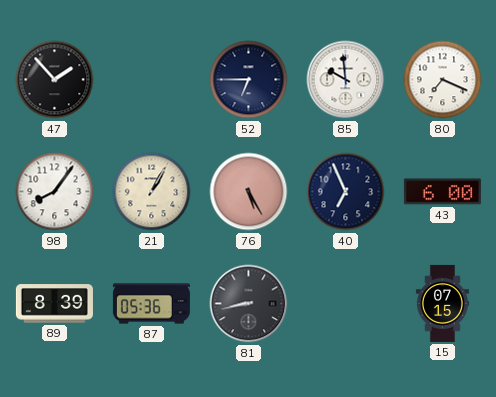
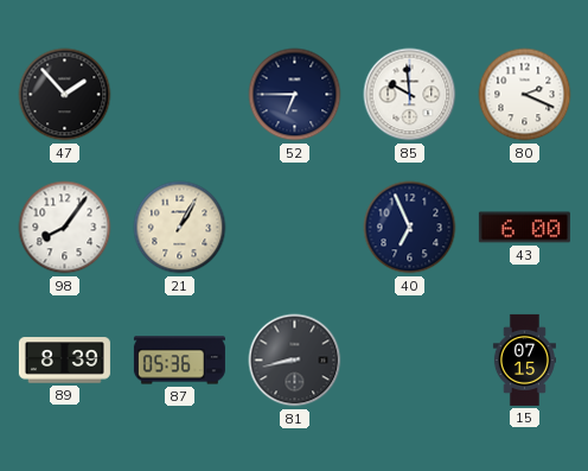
80: 7:19 -> 2:19 (525, 95)
76: 5:25 -> none (249, 192)
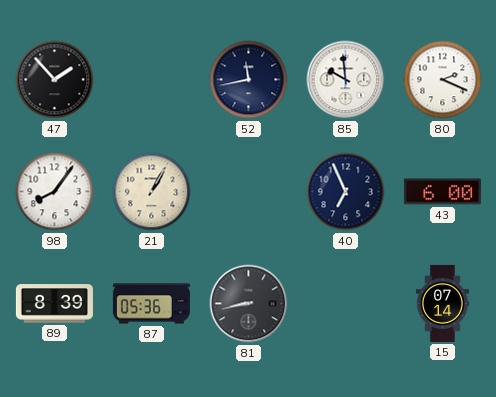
52: 6:45 -> 11:43 (249, 80)
15: 07:15 -> 07:14 (442, 303)
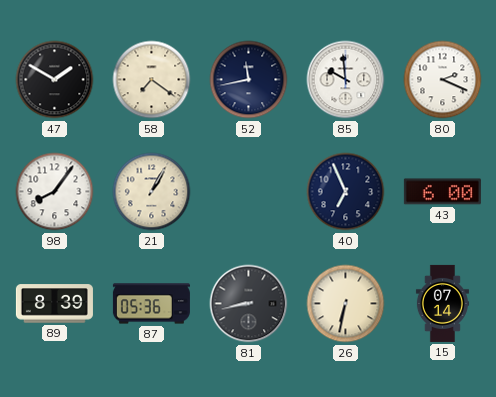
47: 1:53 -> 1:50 (55, 80)
58: none -> 7:21 (152, 80)
26: none -> 6:32 (346, 304)
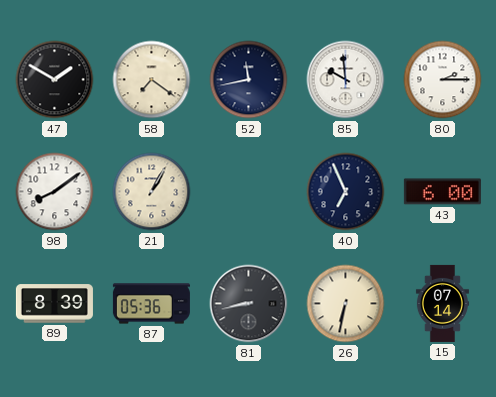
80: 2:19 -> 2:15 (443, 80)
98: 8:06 -> 8:09 (55, 192)
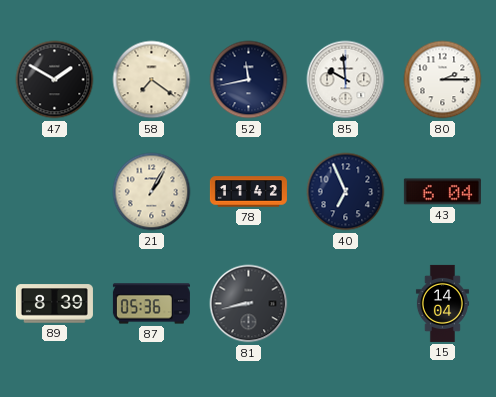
98: 8:09 -> none (55, 192)
78: none -> 11:42 (248, 192)
43: 6:00 -> 6:04 (442, 192)
26: 6:32 -> none (346, 304)
15: 07:14 -> 14:04 (442, 303)
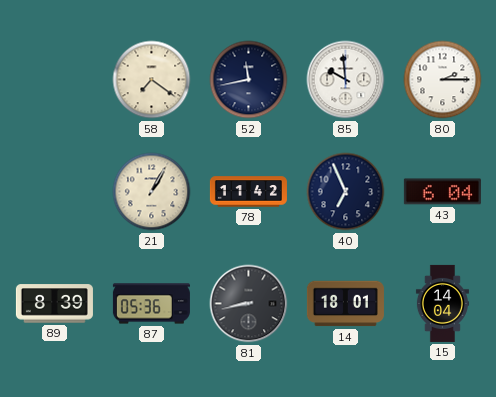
47: 1:50 -> none (55, 80)
14: none -> 18:01 (345, 304)
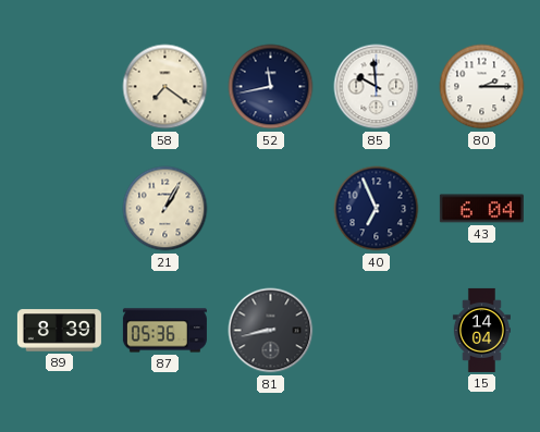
78: 11:42 -> none (248, 192)
14: 18:01 -> none (345, 304)
